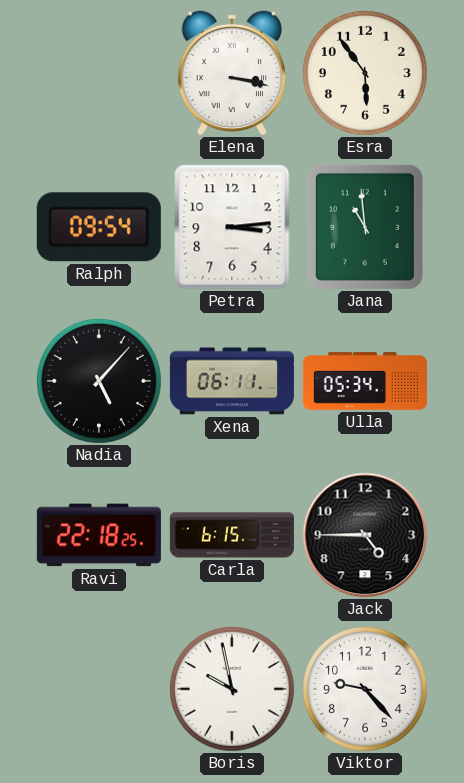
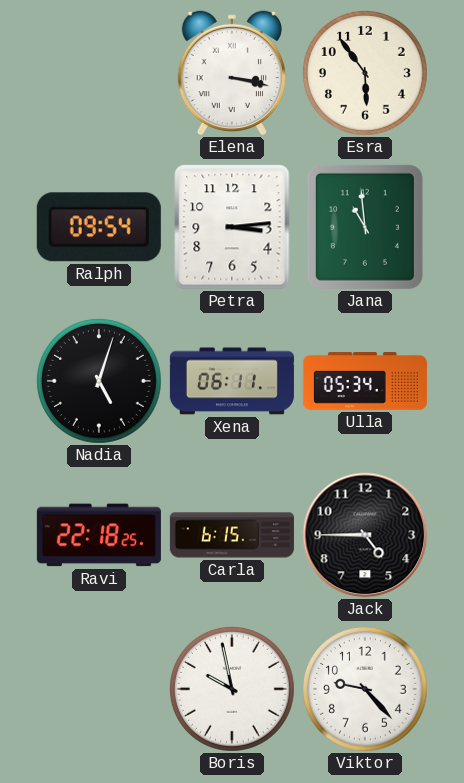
Nadia: 5:07 -> 5:03 (99, 381)
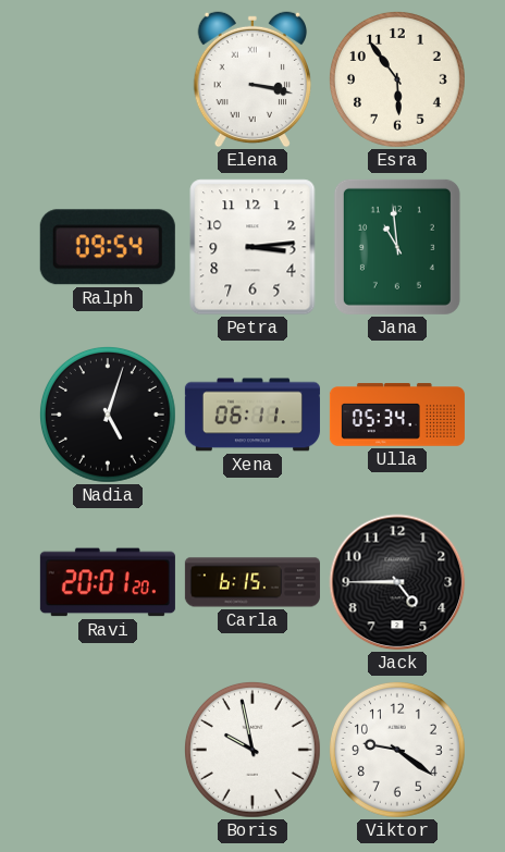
Ravi: 22:18 -> 20:01 (108, 582)
Viktor: 9:23 -> 9:21 (397, 750)
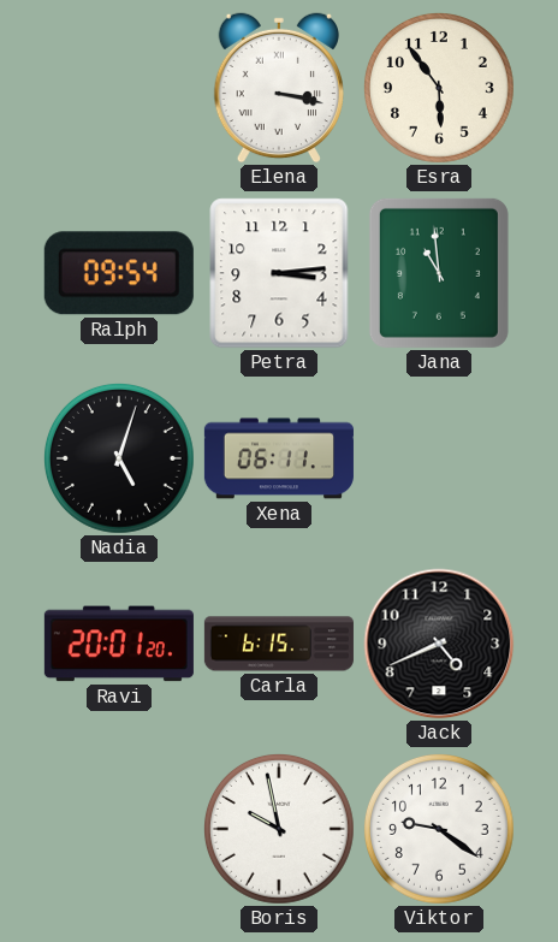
Ulla: 05:34 -> none (397, 415)
Jack: 4:45 -> 4:41 (439, 644)
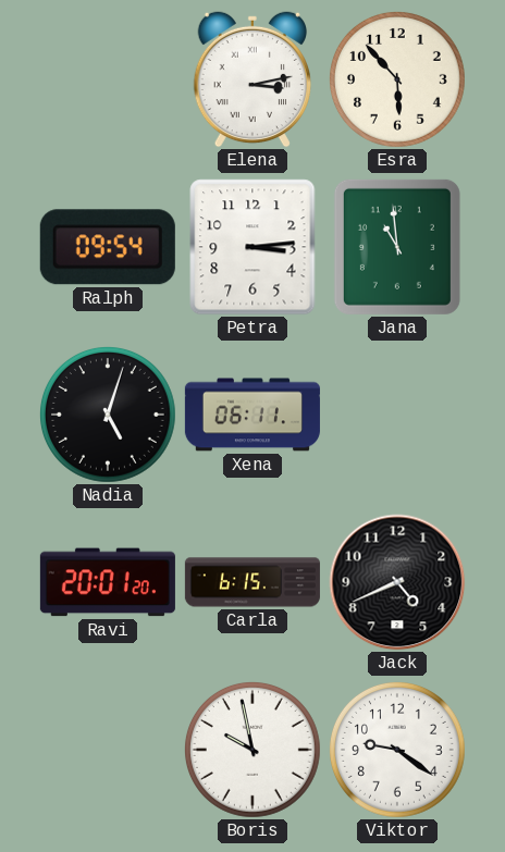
Elena: 3:17 -> 3:13 (251, 79)
Esra: 5:54 -> 5:53 (397, 79)
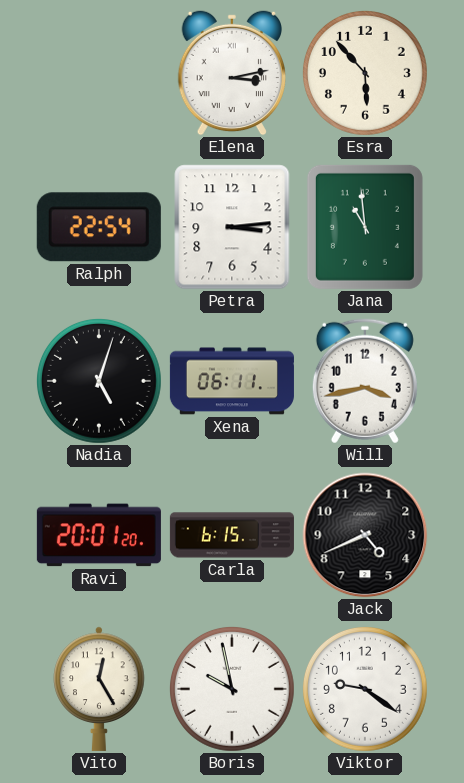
Ralph: 09:54 -> 22:54 (99, 227)
Will: none -> 3:43 (365, 381)
Vito: none -> 12:25 (99, 689)
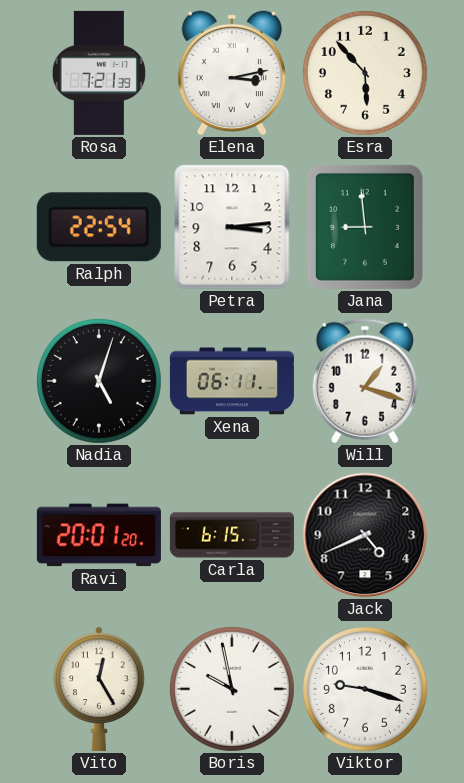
Rosa: none -> 7:21 (99, 73)
Jana: 10:59 -> 8:59 (365, 227)
Will: 3:43 -> 1:18 (365, 381)
Viktor: 9:21 -> 9:18 (365, 689)
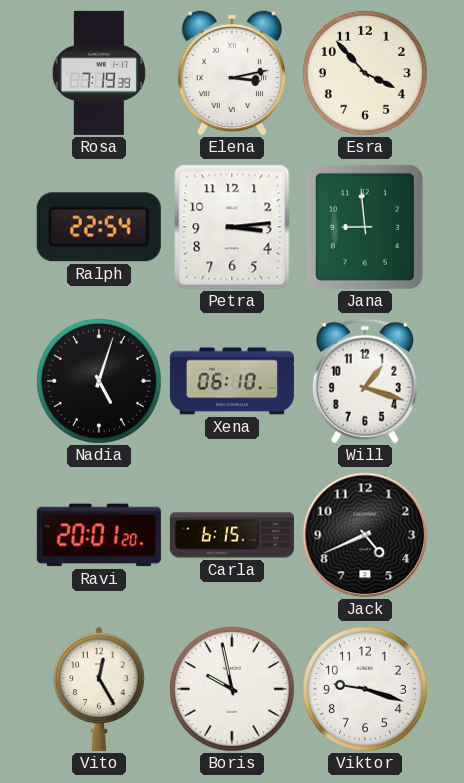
Rosa: 7:21 -> 7:19 (99, 73)
Esra: 5:53 -> 3:53 (365, 73)
Xena: 06:11 -> 06:10 (232, 381)
